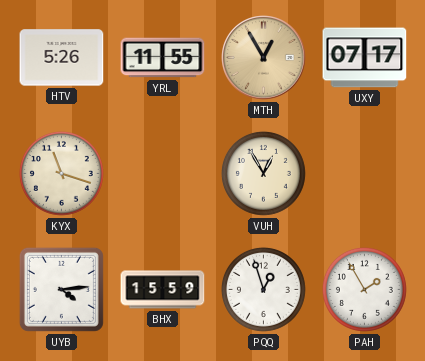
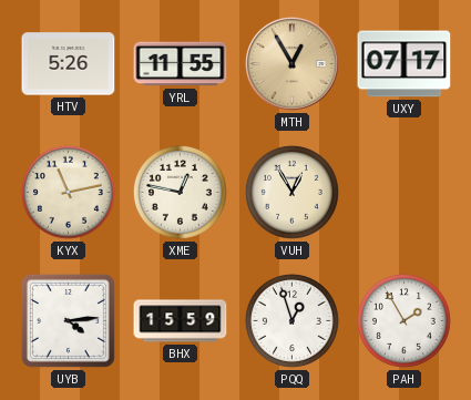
KYX: 11:18 -> 11:13 (68, 192)
XME: none -> 12:47 (180, 192)
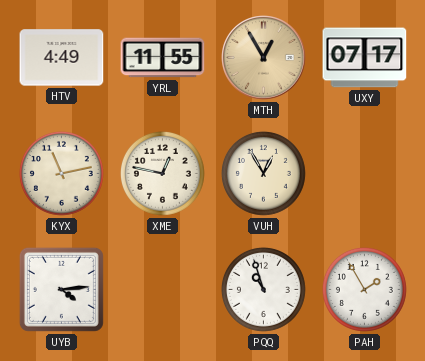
HTV: 5:26 -> 4:49 (62, 58)
BHX: 15:59 -> none (181, 321)
PQQ: 12:57 -> 10:57 (263, 289)
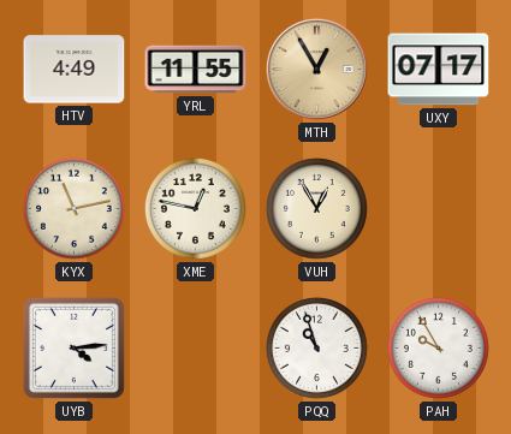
PAH: 1:55 -> 9:55 (438, 347)
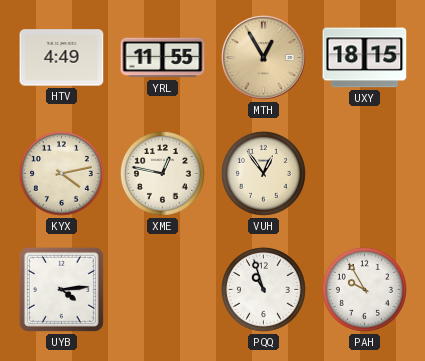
UXY: 07:17 -> 18:15 (365, 58)
KYX: 11:13 -> 4:13 (61, 173)
VUH: 12:55 -> 12:54 (263, 173)
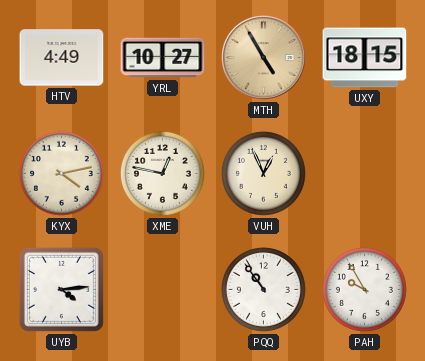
YRL: 11:55 -> 10:27 (163, 58)
MTH: 12:55 -> 4:55 (264, 58)
VUH: 12:54 -> 12:56 (263, 173)
PQQ: 10:57 -> 10:54 (263, 289)
